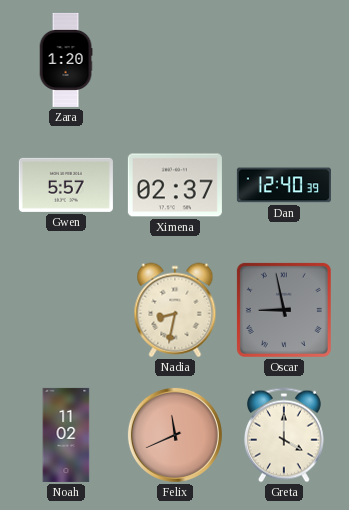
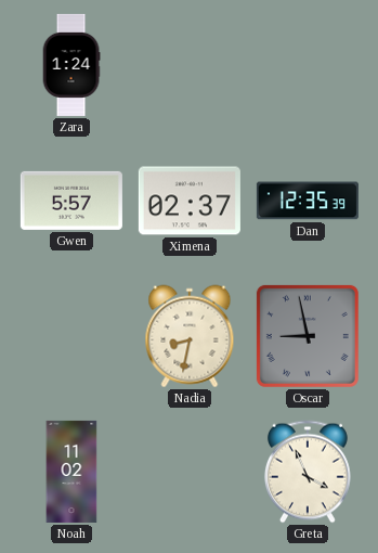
Zara: 1:20 -> 1:24 (71, 65)
Dan: 12:40 -> 12:35 (308, 201)
Felix: 11:41 -> none (175, 435)
Greta: 4:00 -> 3:56 (308, 472)
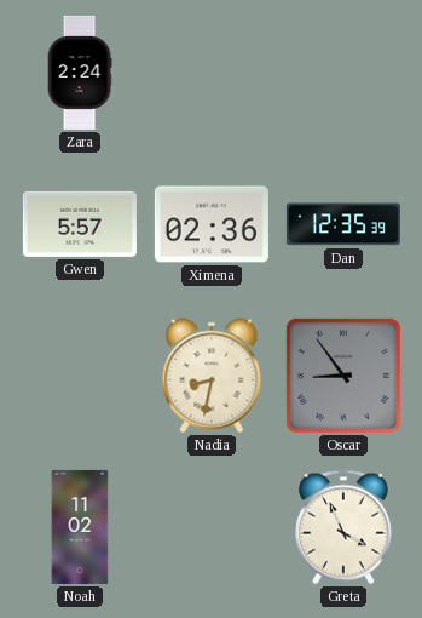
Zara: 1:24 -> 2:24 (80, 73)
Ximena: 02:37 -> 02:36 (212, 224)
Oscar: 8:58 -> 8:54 (343, 376)
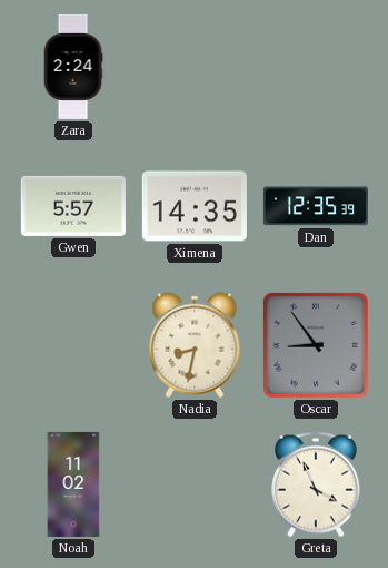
Ximena: 02:36 -> 14:35 (195, 206)
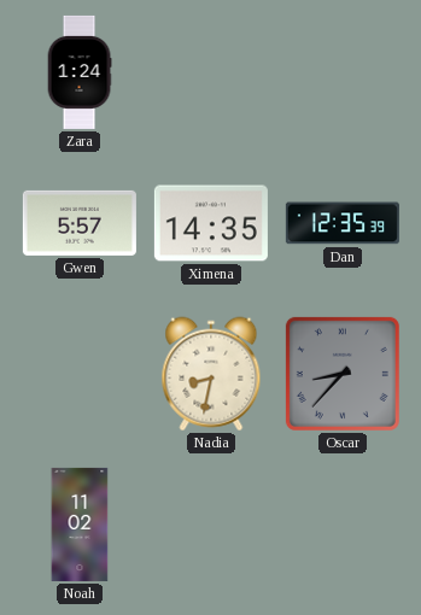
Zara: 2:24 -> 1:24 (80, 72)
Oscar: 8:54 -> 8:37 (343, 374)
Greta: 3:56 -> none (316, 484)
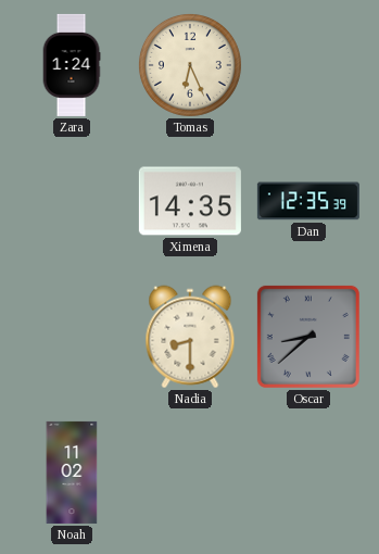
Tomas: none -> 6:26 (190, 65)
Gwen: 5:57 -> none (80, 223)
Nadia: 8:32 -> 8:30 (190, 337)
Oscar: 8:37 -> 8:38 (308, 337)
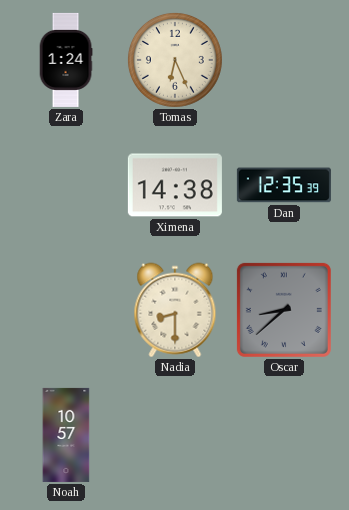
Ximena: 14:35 -> 14:38 (175, 185)
Noah: 11:02 -> 10:57 (66, 435)
